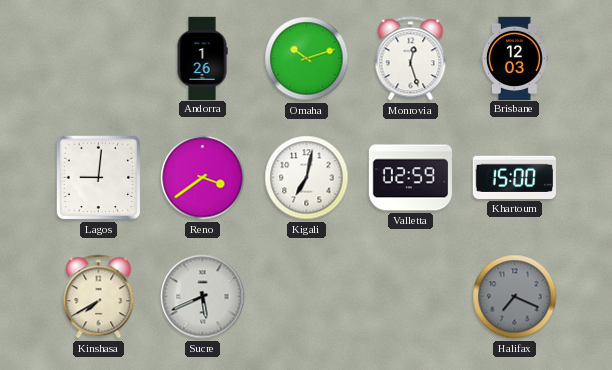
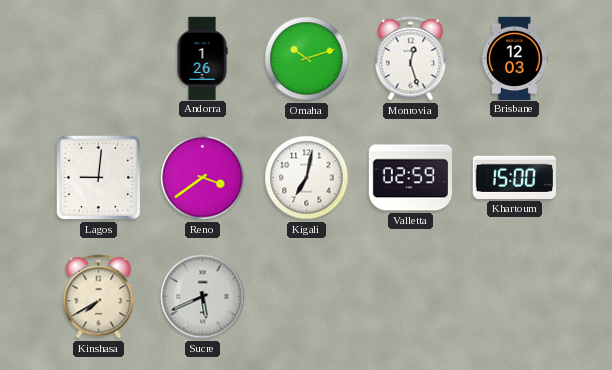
Halifax: 7:19 -> none (515, 297)
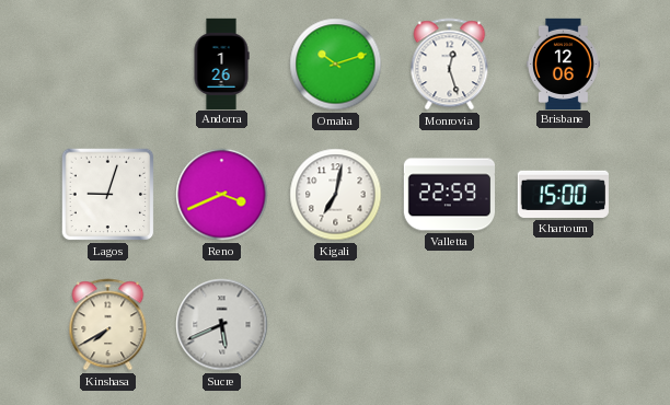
Brisbane: 12:03 -> 12:06 (564, 63)
Lagos: 9:01 -> 9:03 (108, 195)
Reno: 3:39 -> 3:41 (222, 195)
Valletta: 02:59 -> 22:59 (449, 195)
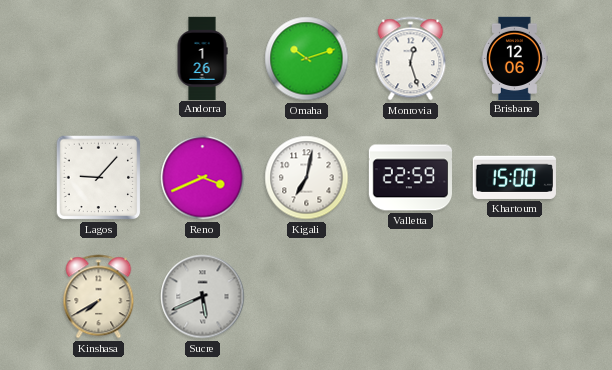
Lagos: 9:03 -> 9:07 (99, 178)
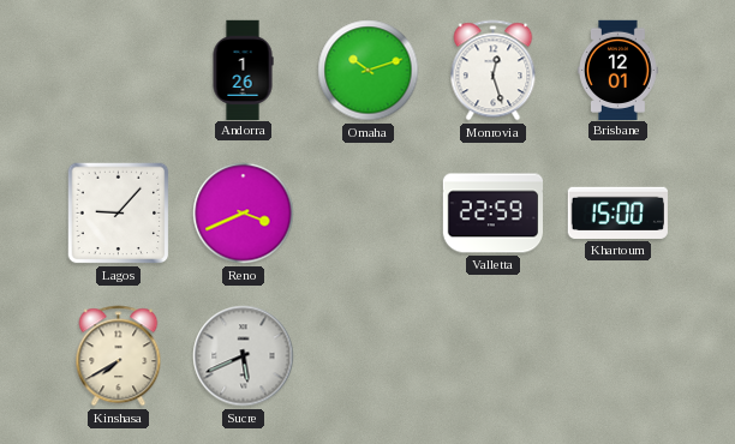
Brisbane: 12:06 -> 12:01 (619, 70)
Kigali: 7:02 -> none (307, 178)
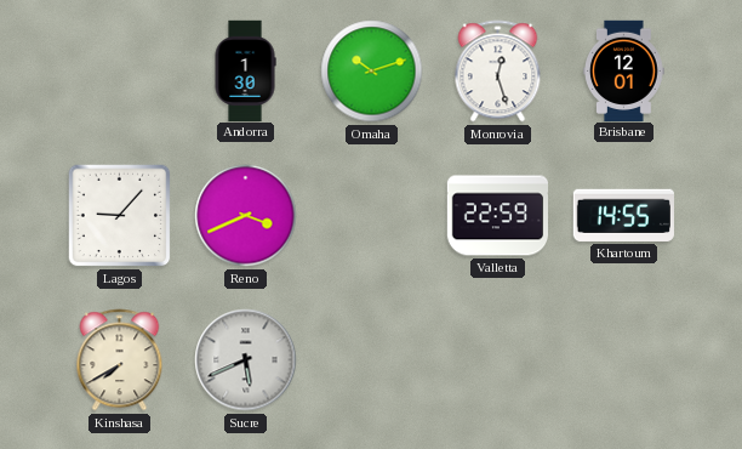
Andorra: 1:26 -> 1:30 (245, 70)
Khartoum: 15:00 -> 14:55 (623, 215)
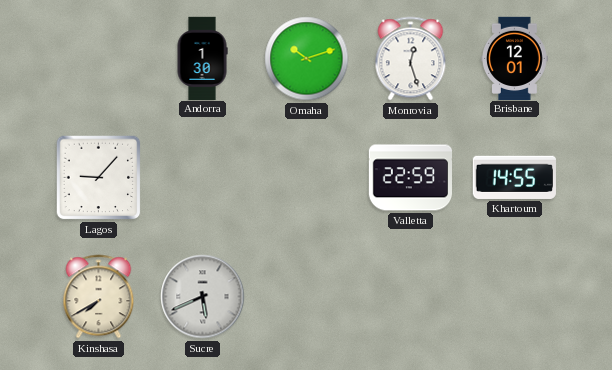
Reno: 3:41 -> none (246, 216)
